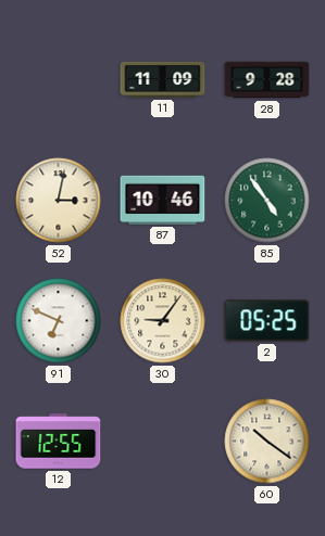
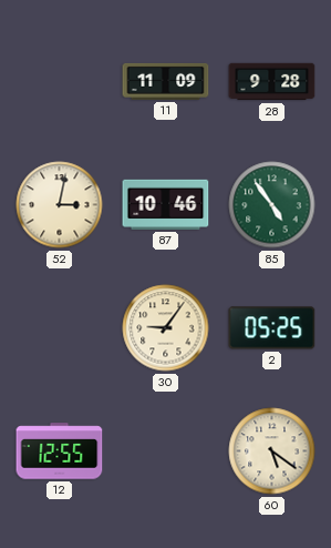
91: 6:49 -> none (59, 321)
60: 10:21 -> 5:21 (272, 451)
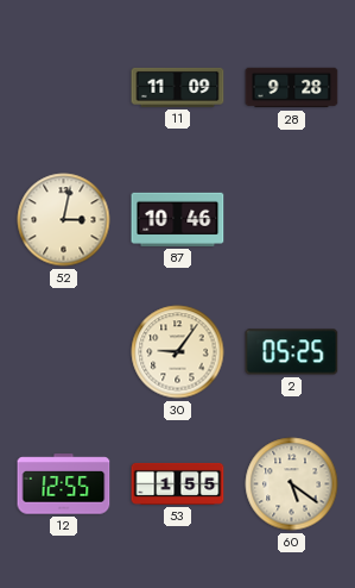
85: 4:54 -> none (272, 205)
53: none -> 1:55 (178, 483)
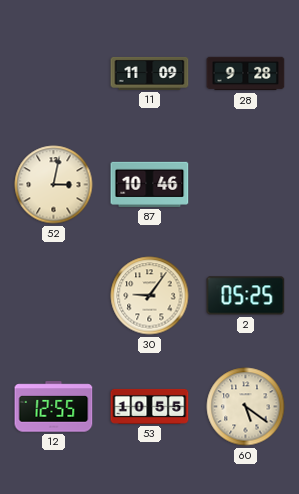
53: 1:55 -> 10:55 (150, 406)
